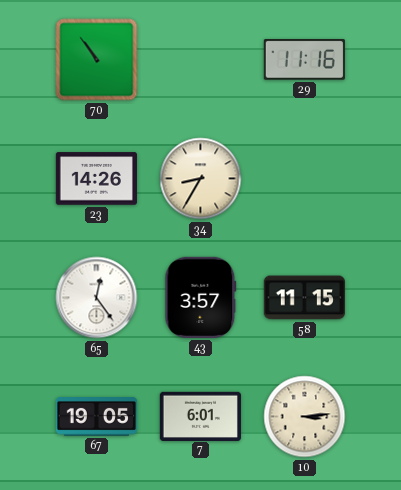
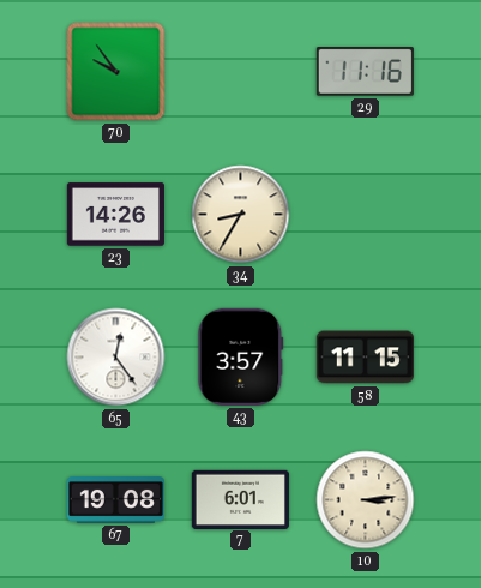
70: 10:54 -> 9:54 (116, 72)
67: 19:05 -> 19:08 (115, 500)
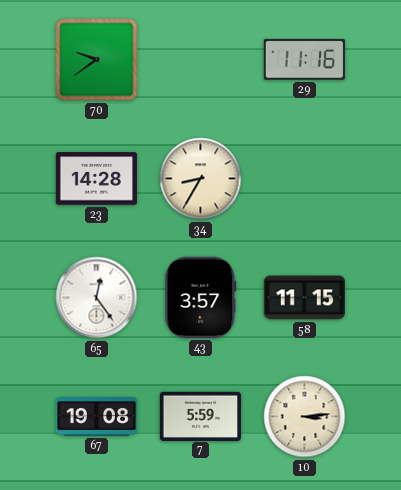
70: 9:54 -> 9:39 (97, 60)
23: 14:26 -> 14:28 (96, 179)
7: 6:01 -> 5:59 (200, 416)
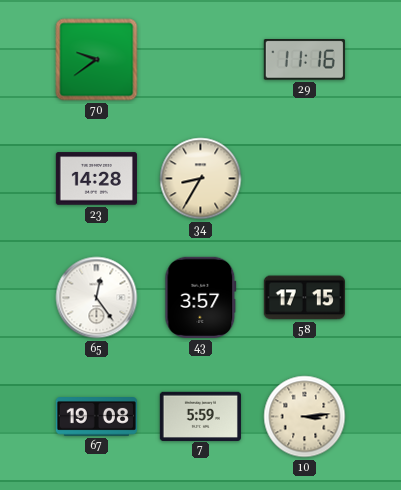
58: 11:15 -> 17:15 (304, 298)
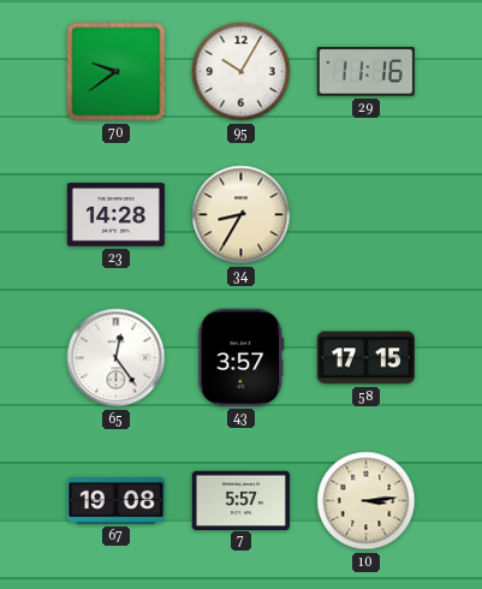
95: none -> 10:05 (242, 72)
7: 5:59 -> 5:57 (240, 500)
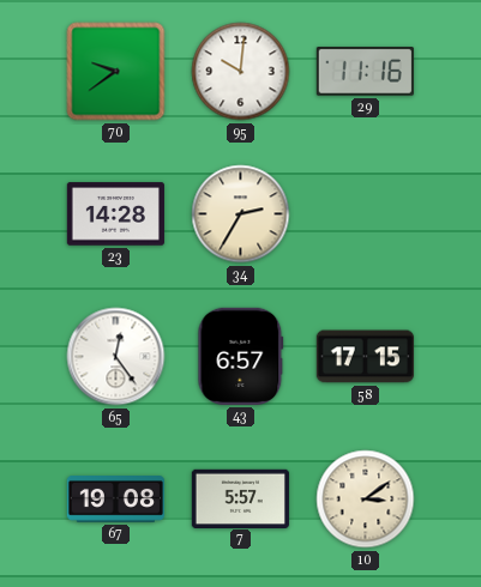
95: 10:05 -> 10:01 (241, 72)
34: 8:35 -> 2:35 (241, 214)
43: 3:57 -> 6:57 (241, 356)
10: 3:14 -> 3:09 (366, 500)
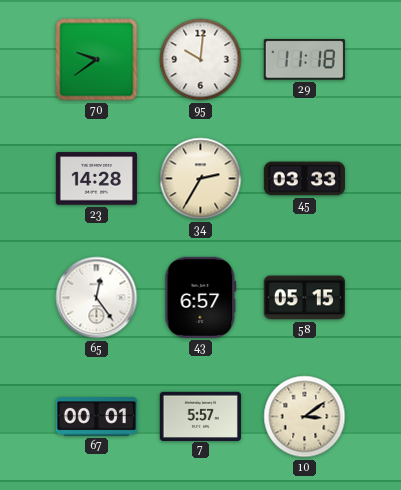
29: 11:16 -> 11:18 (304, 60)
45: none -> 03:33 (304, 179)
58: 17:15 -> 05:15 (304, 298)
67: 19:08 -> 00:01 (96, 417)
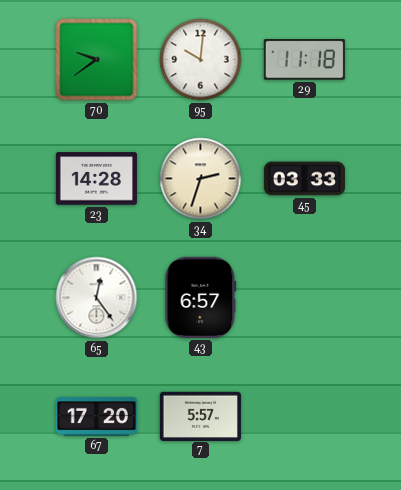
34: 2:35 -> 2:33 (201, 179)
58: 05:15 -> none (304, 298)
67: 00:01 -> 17:20 (96, 417)
10: 3:09 -> none (305, 417)
